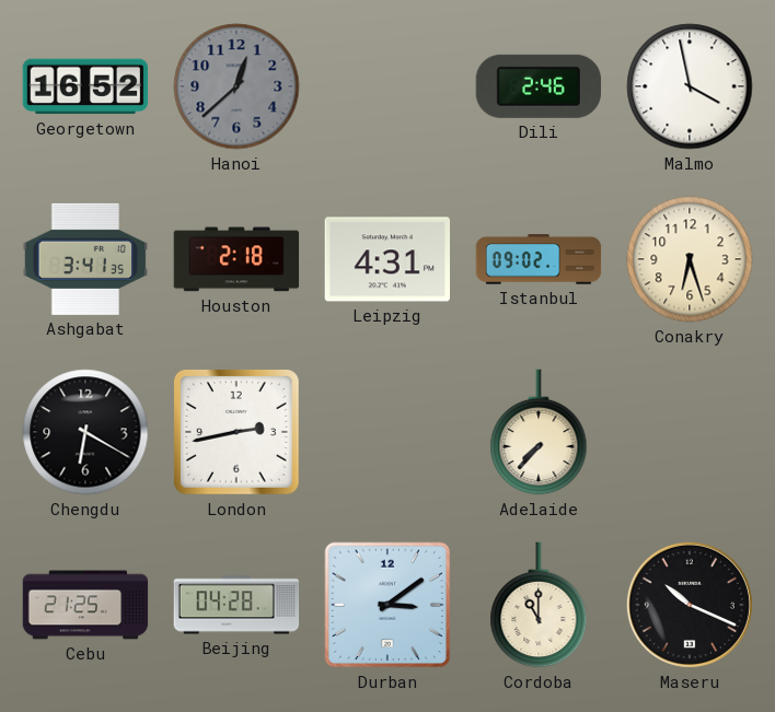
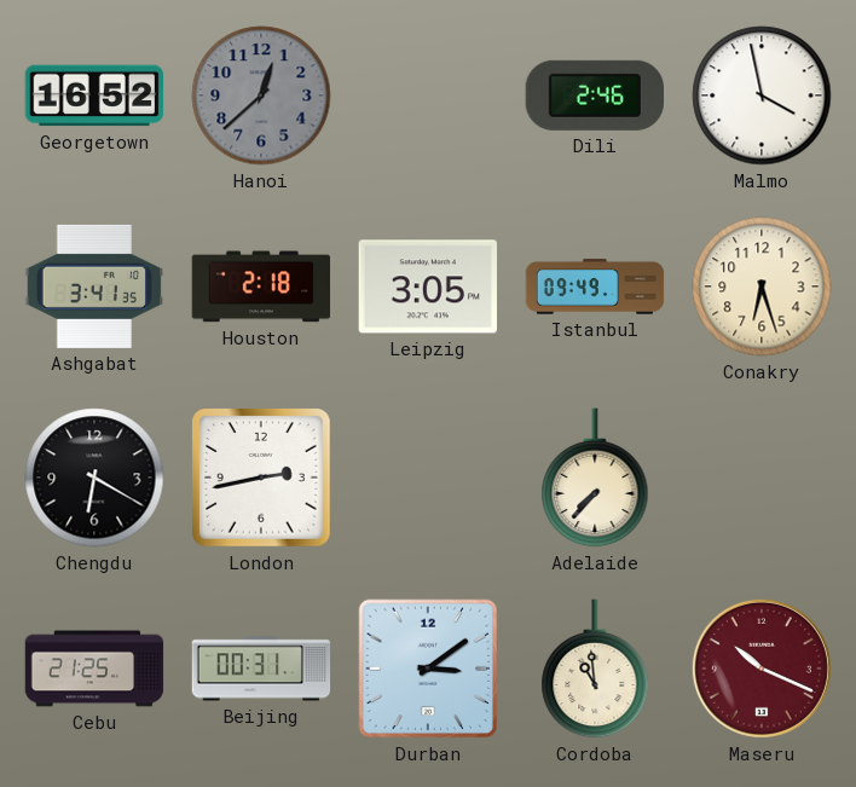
Leipzig: 4:31 -> 3:05 (427, 287)
Istanbul: 09:02 -> 09:49 (595, 287)
Beijing: 04:28 -> 00:31 (261, 669)
Cordoba: 11:00 -> 10:59 (595, 669)
Maseru dial: black -> burgundy (762, 669)
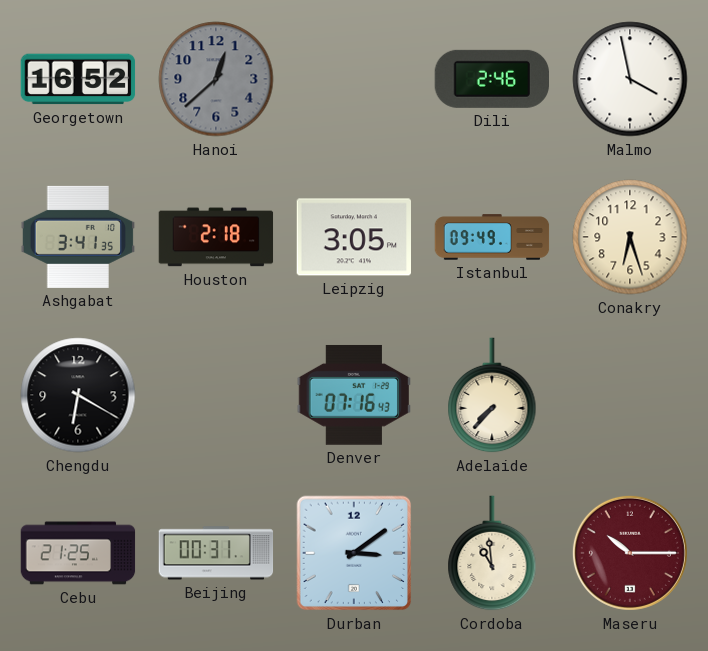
London: 2:43 -> none (262, 479)
Denver: none -> 07:16 (353, 395)
Maseru: 10:19 -> 10:15 (630, 553)
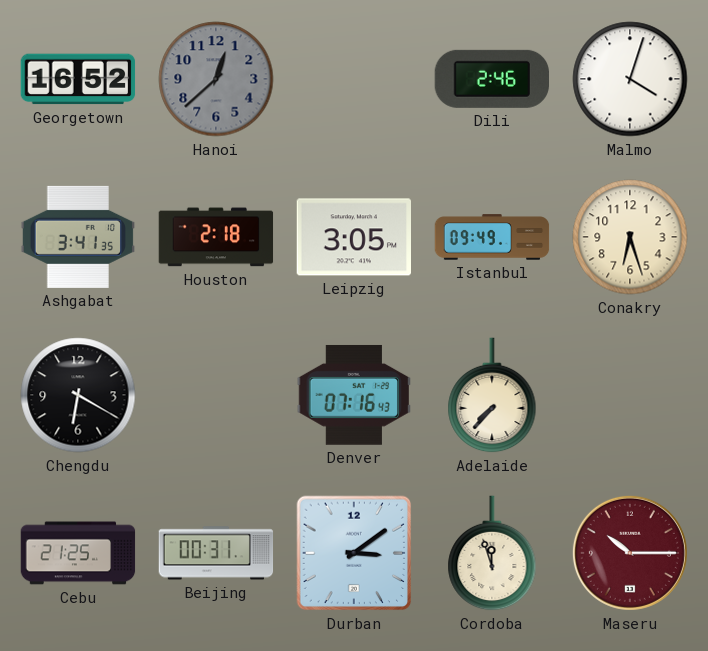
Malmo: 3:58 -> 4:03 (630, 79)
Cordoba: 10:59 -> 11:57 (492, 553)
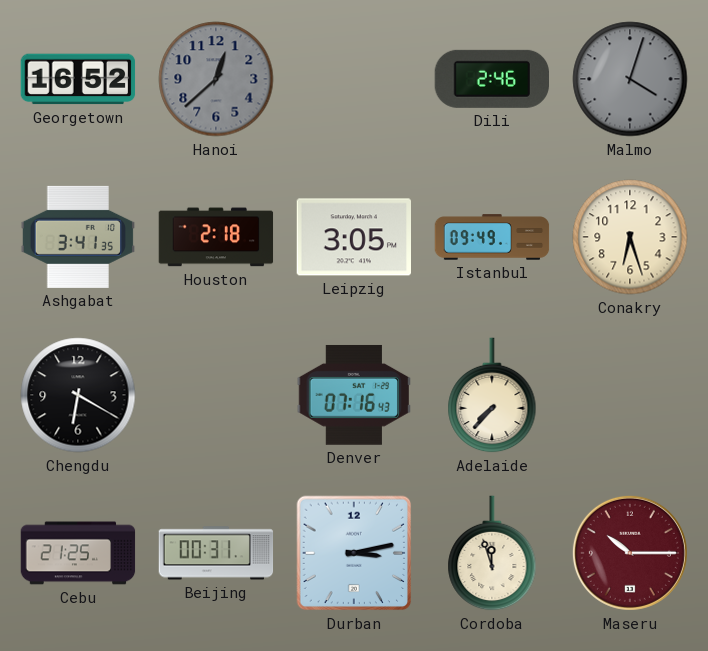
Malmo dial: white -> grey (630, 79)
Durban: 3:09 -> 3:13 (354, 553)
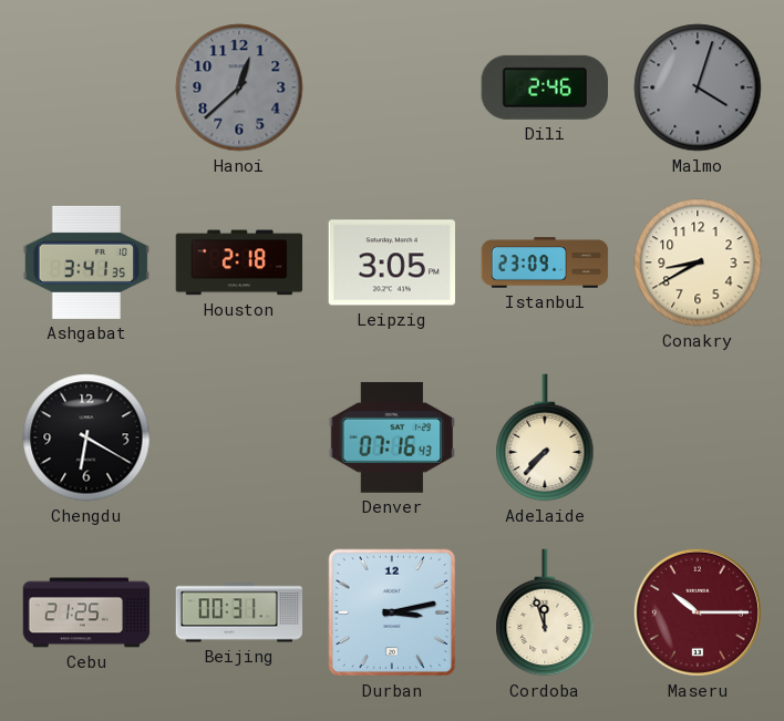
Georgetown: 16:52 -> none (78, 79)
Istanbul: 09:49 -> 23:09 (545, 262)
Conakry: 6:27 -> 8:40 (698, 262)
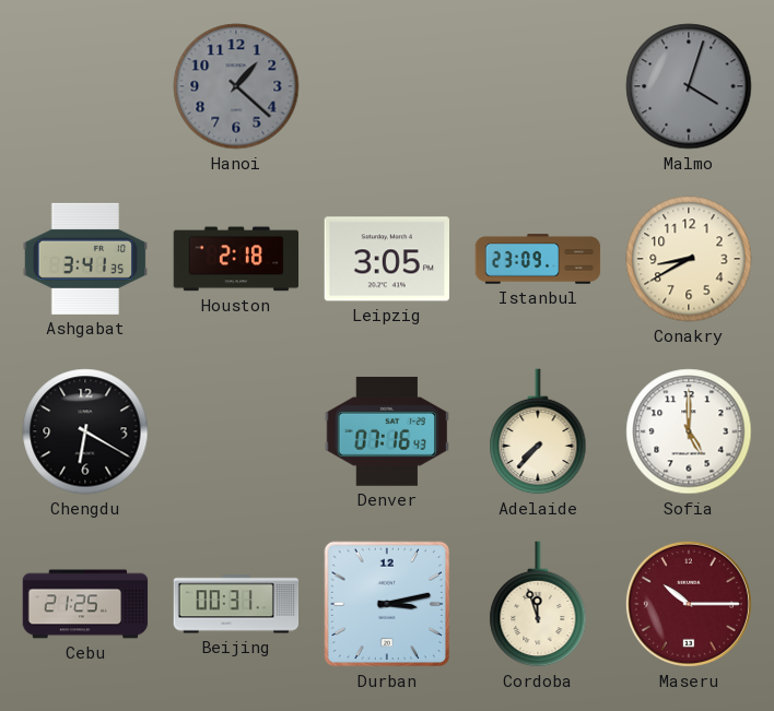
Hanoi: 12:38 -> 1:22 (236, 86)
Dili: 2:46 -> none (544, 87)
Sofia: none -> 5:00 (689, 431)
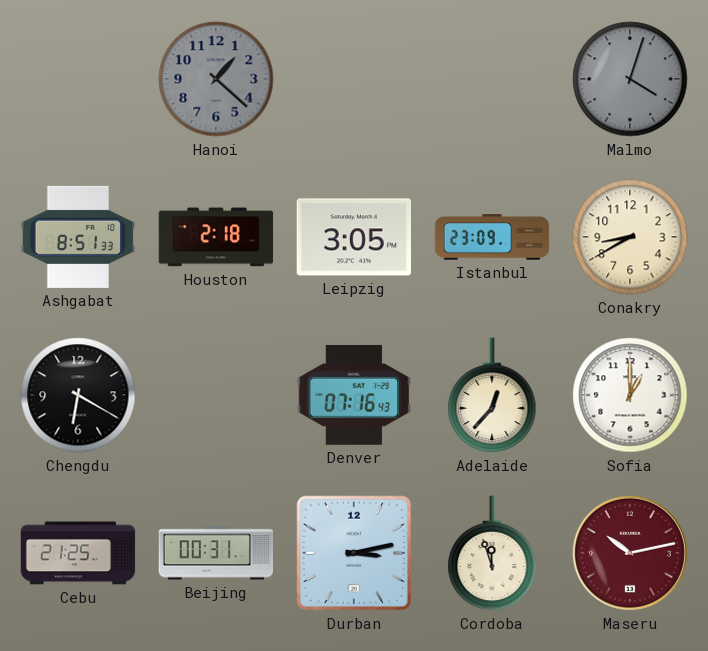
Ashgabat: 3:41 -> 8:51 (78, 237)
Adelaide: 7:37 -> 12:37 (492, 395)
Sofia: 5:00 -> 1:00 (630, 395)
Maseru: 10:15 -> 10:13 (630, 553)
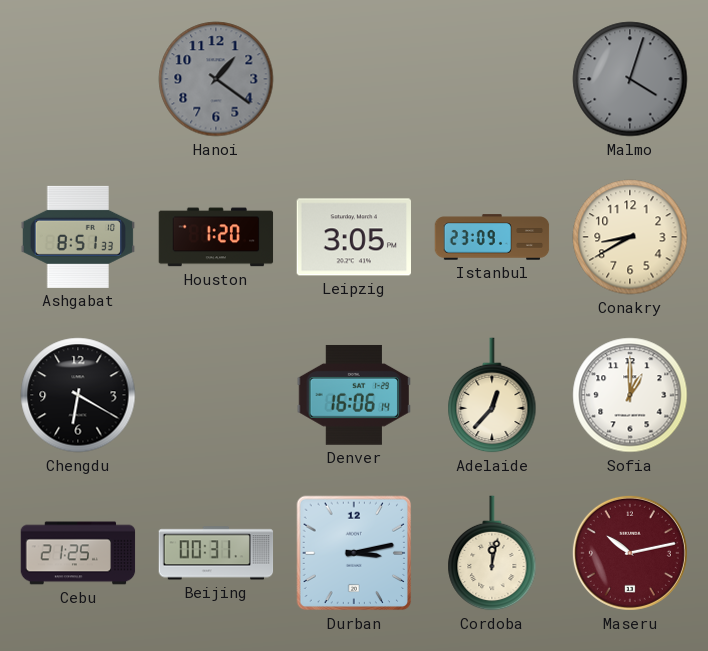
Hanoi: 1:22 -> 1:21 (216, 79)
Houston: 2:18 -> 1:20 (216, 237)
Denver: 07:16 -> 16:06 (353, 395)
Cordoba: 11:57 -> 12:02 (492, 553)
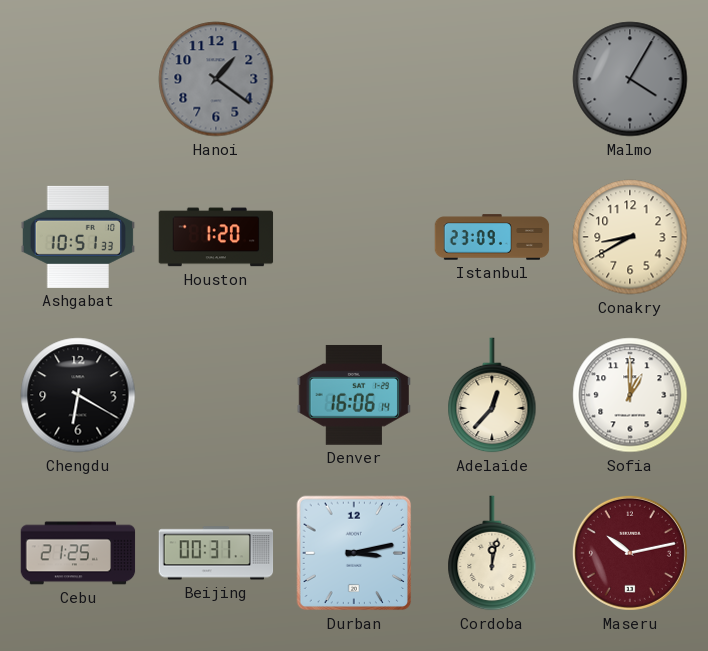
Malmo: 4:03 -> 4:05 (630, 79)
Ashgabat: 8:51 -> 10:51 (78, 237)
Leipzig: 3:05 -> none (353, 237)
